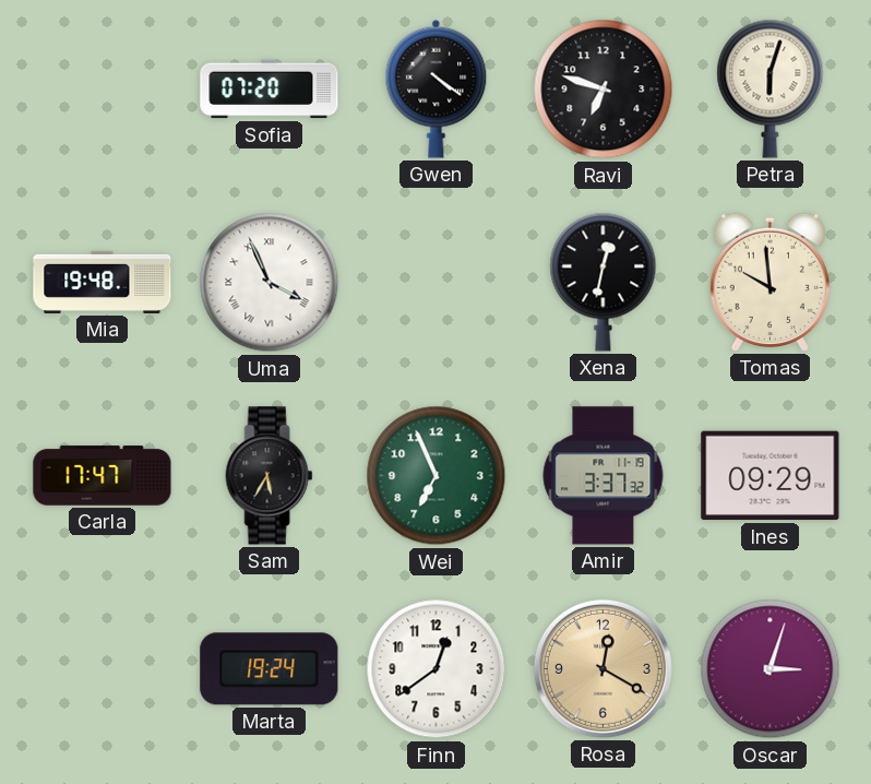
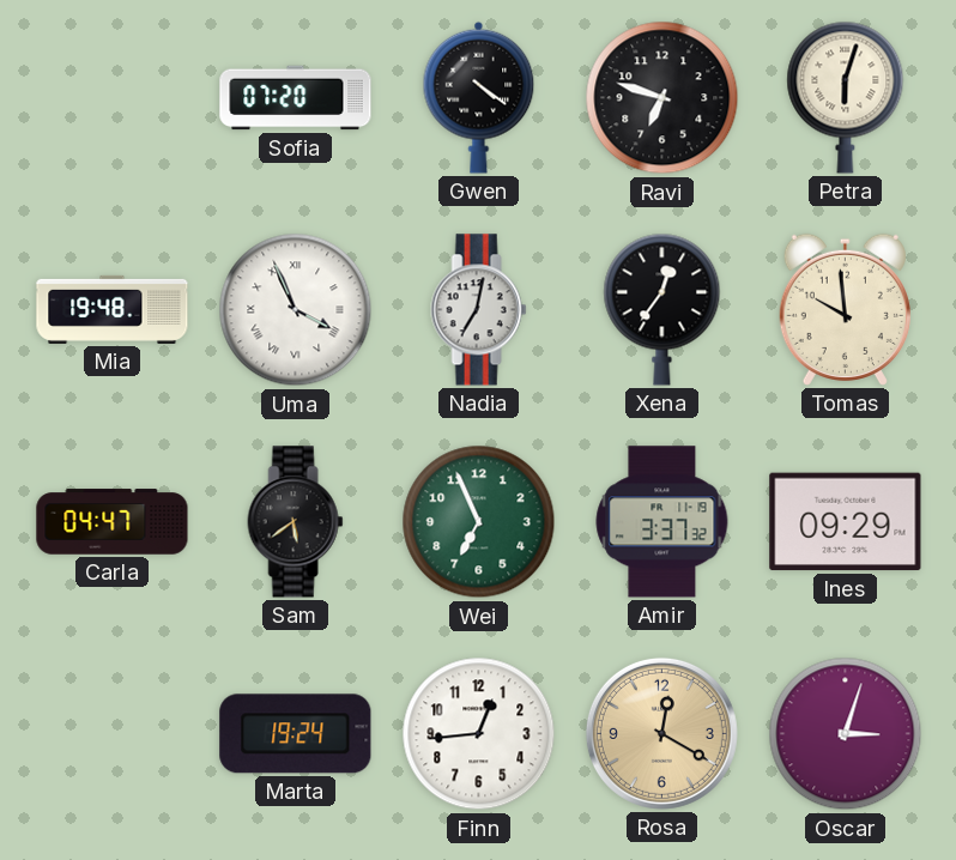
Nadia: none -> 7:02 (479, 310)
Xena: 12:32 -> 12:36 (662, 309)
Carla: 17:47 -> 04:47 (113, 522)
Sam: 5:35 -> 5:39 (296, 522)
Finn: 12:39 -> 12:44 (479, 734)
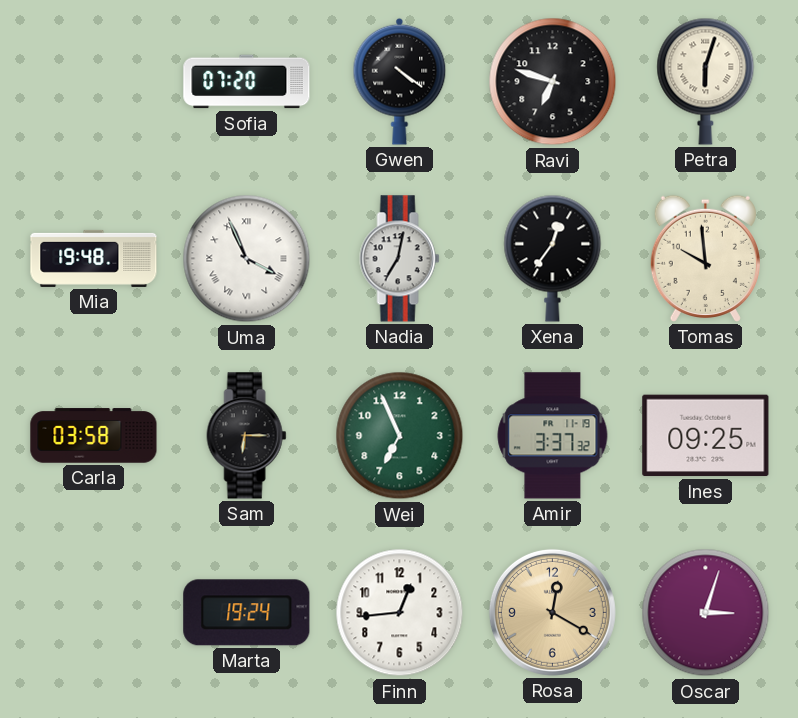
Carla: 04:47 -> 03:58 (94, 436)
Sam: 5:39 -> 6:15 (247, 436)
Ines: 09:29 -> 09:25 (706, 436)
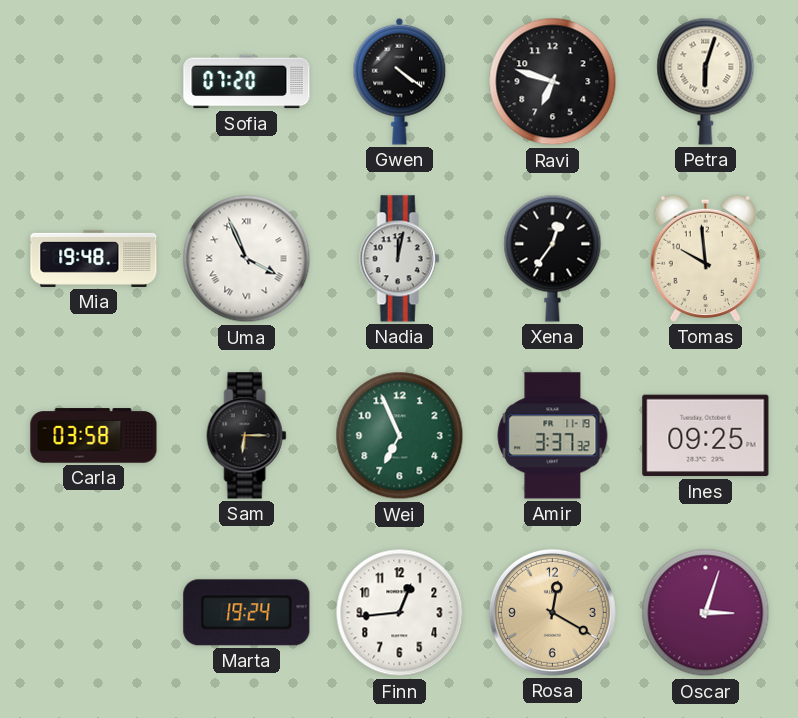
Nadia: 7:02 -> 12:02 (400, 259)
